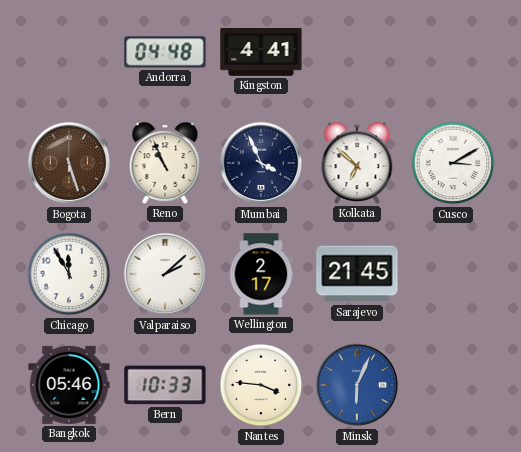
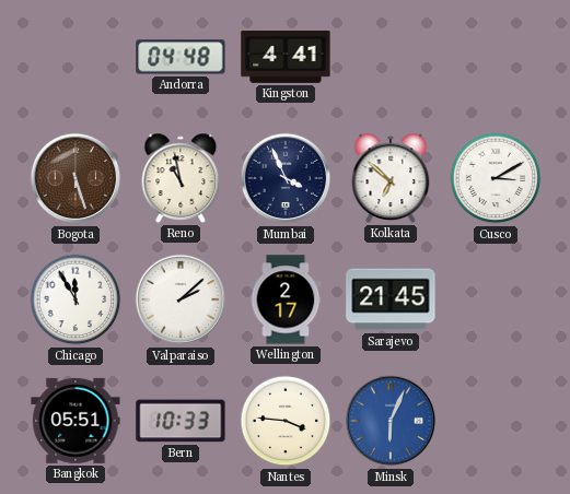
Reno: 10:56 -> 10:58 (181, 178)
Bangkok: 05:46 -> 05:51 (75, 421)
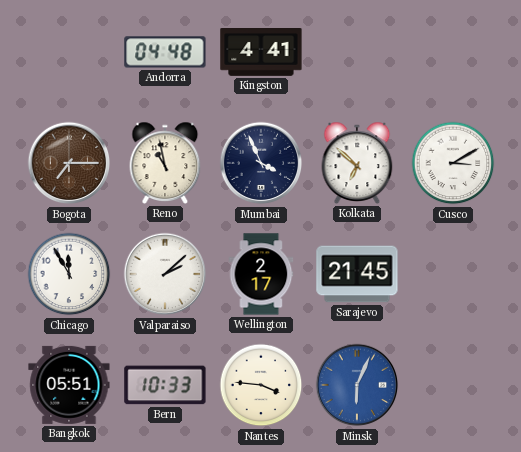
Bogota: 5:27 -> 7:15 (69, 163)
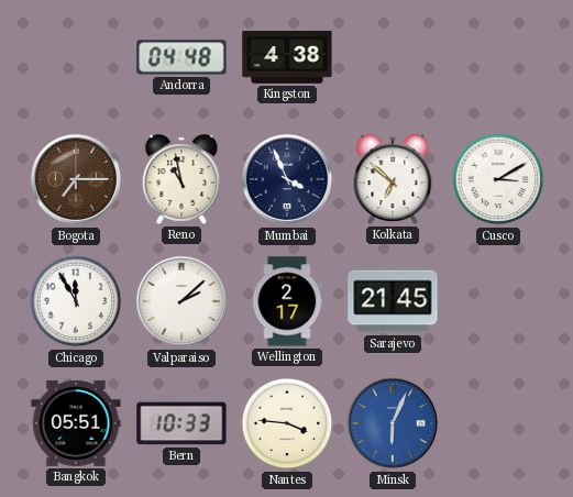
Kingston: 4:41 -> 4:38 (287, 58)
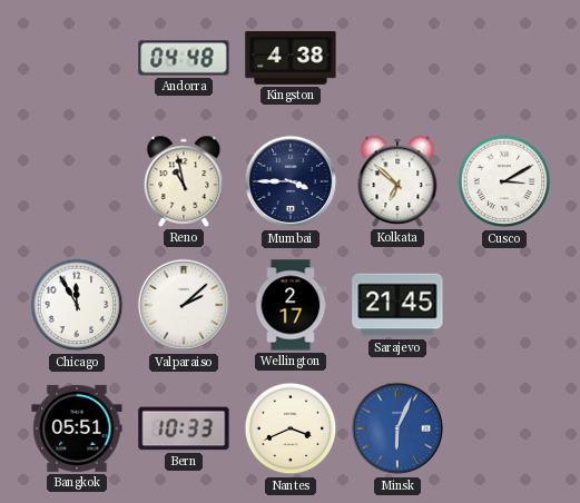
Bogota: 7:15 -> none (76, 179)
Mumbai: 3:56 -> 3:45 (291, 181)
Nantes: 3:46 -> 3:41 (291, 428)
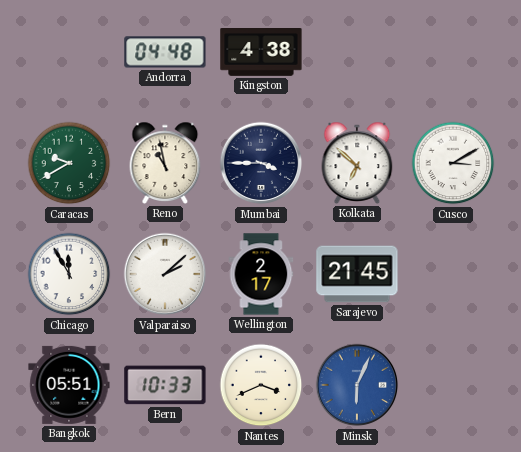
Caracas: none -> 9:40 (69, 163)
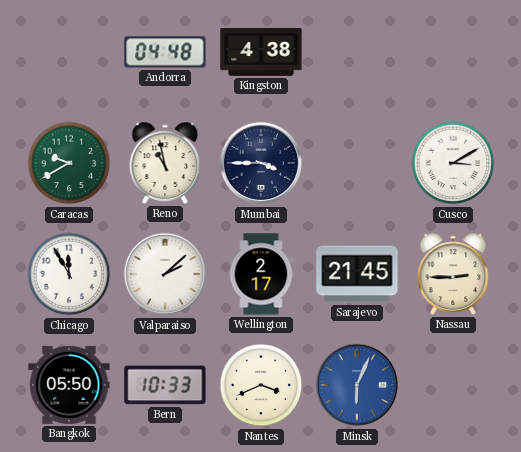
Kolkata: 6:52 -> none (357, 163)
Nassau: none -> 2:45 (453, 274)
Bangkok: 05:51 -> 05:50 (69, 385)
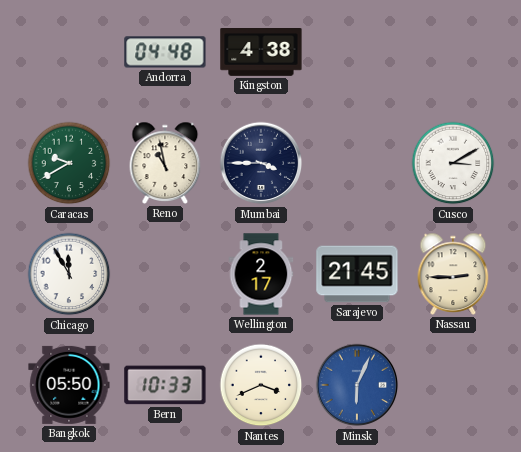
Valparaiso: 2:08 -> none (165, 274)
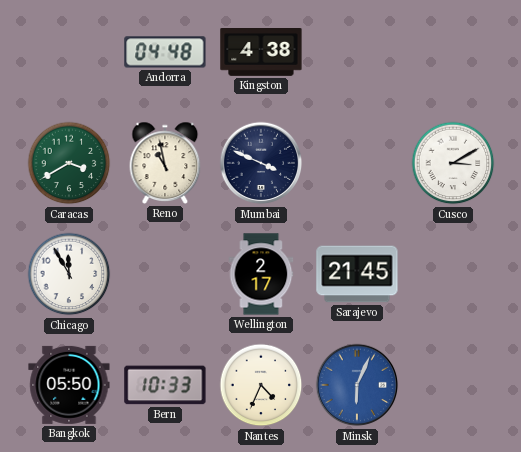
Caracas: 9:40 -> 3:40 (69, 163)
Mumbai: 3:45 -> 3:49 (261, 163)
Nassau: 2:45 -> none (453, 274)
Nantes: 3:41 -> 4:34 (261, 385)
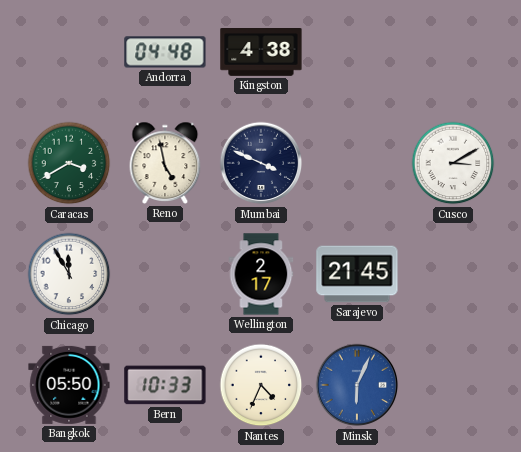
Reno: 10:58 -> 4:58 (165, 163)
